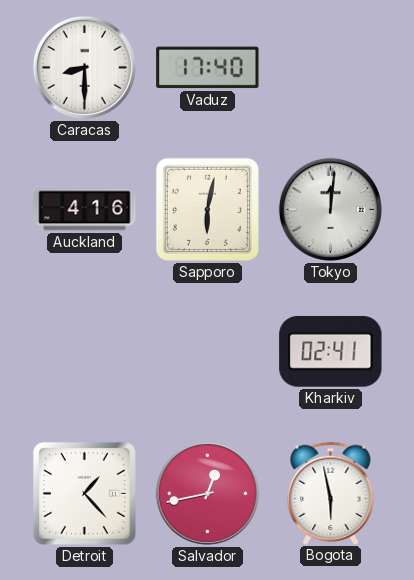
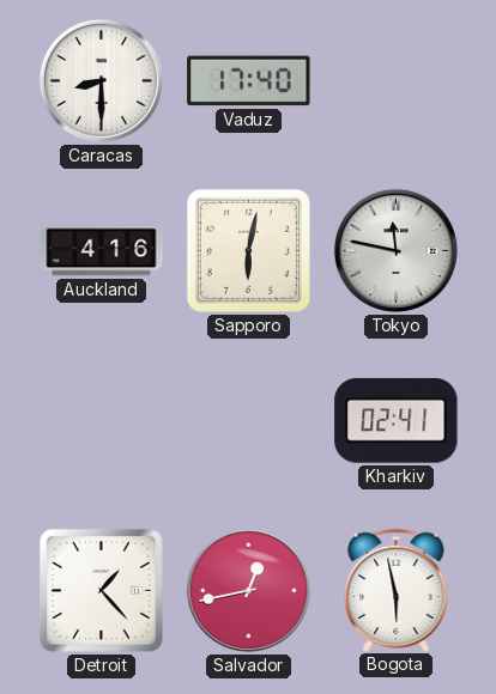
Tokyo: 12:01 -> 11:47 (395, 250)
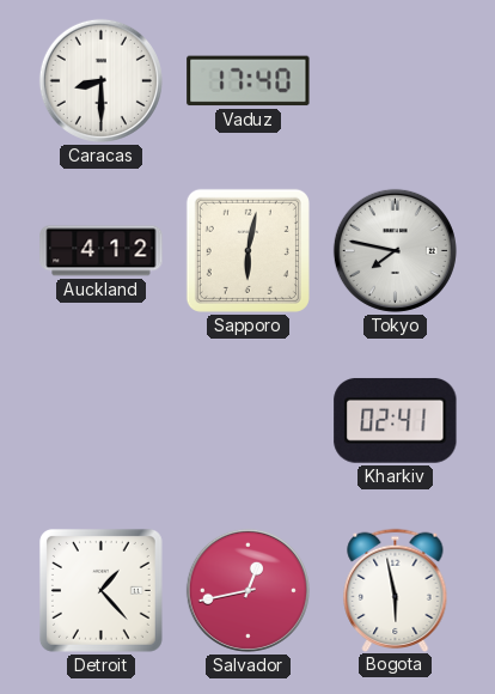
Auckland: 4:16 -> 4:12 (102, 251)
Tokyo: 11:47 -> 7:47 (395, 250)
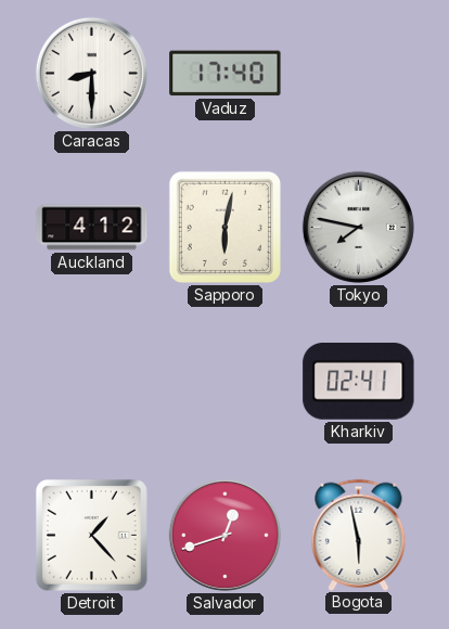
Salvador: 12:43 -> 12:42 (224, 535)
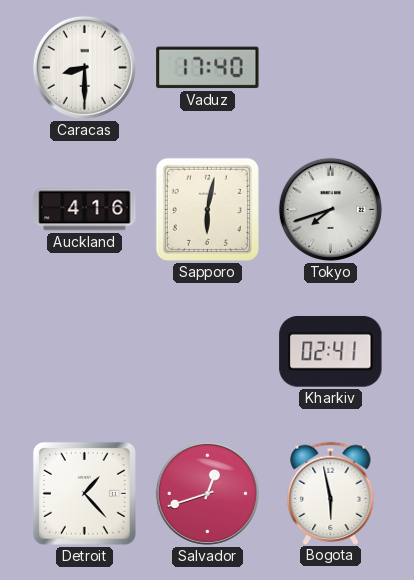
Auckland: 4:12 -> 4:16 (85, 210)
Tokyo: 7:47 -> 7:42 (330, 209)
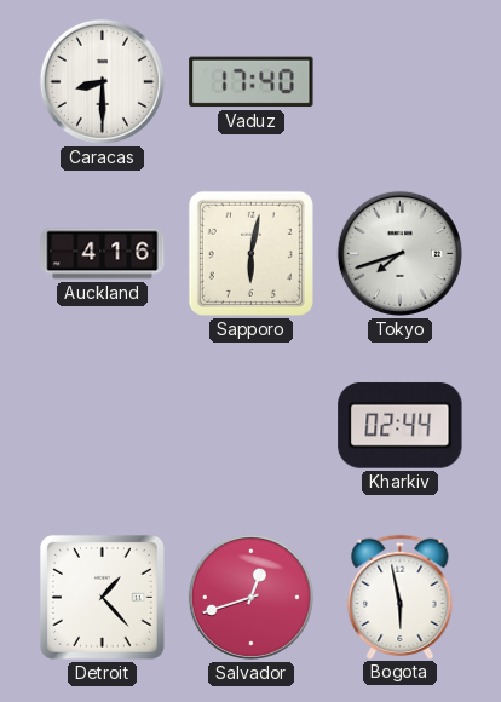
Kharkiv: 02:41 -> 02:44 (401, 425)
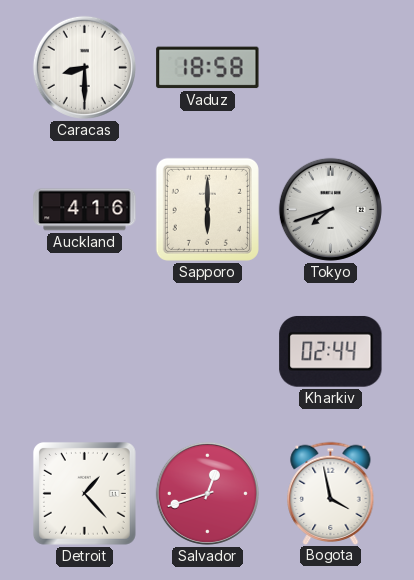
Vaduz: 17:40 -> 18:58 (208, 68)
Sapporo: 6:02 -> 6:00 (207, 209)
Bogota: 5:58 -> 3:58 (331, 493)
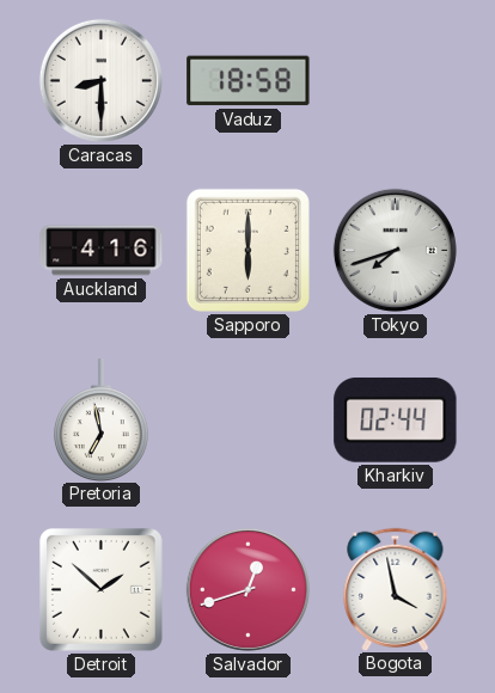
Pretoria: none -> 6:58 (100, 419)
Detroit: 1:23 -> 1:52 (100, 589)
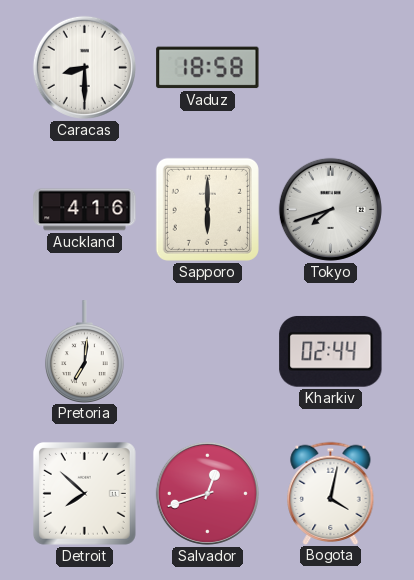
Pretoria: 6:58 -> 7:01 (84, 351)
Detroit: 1:52 -> 7:52 (84, 493)
Bogota: 3:58 -> 4:02 (331, 493)
